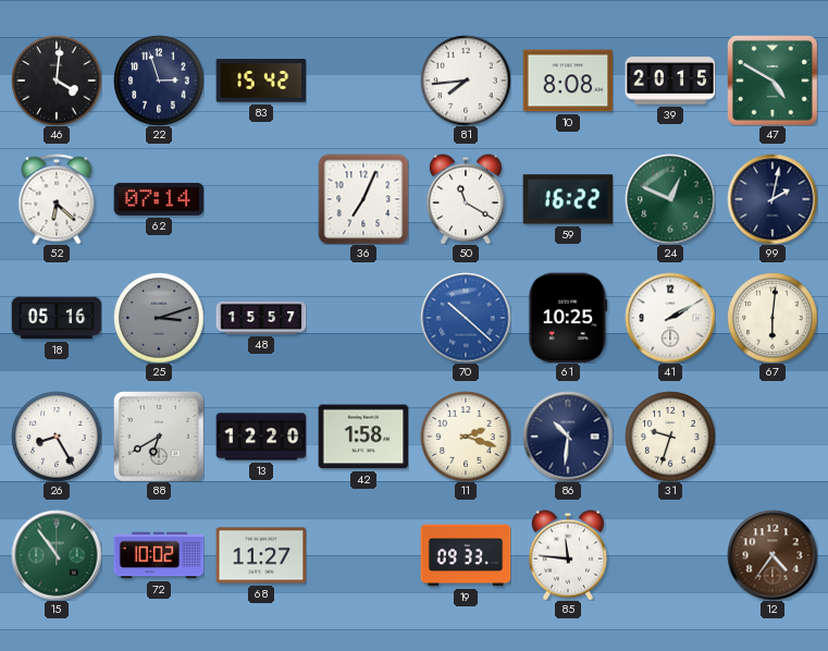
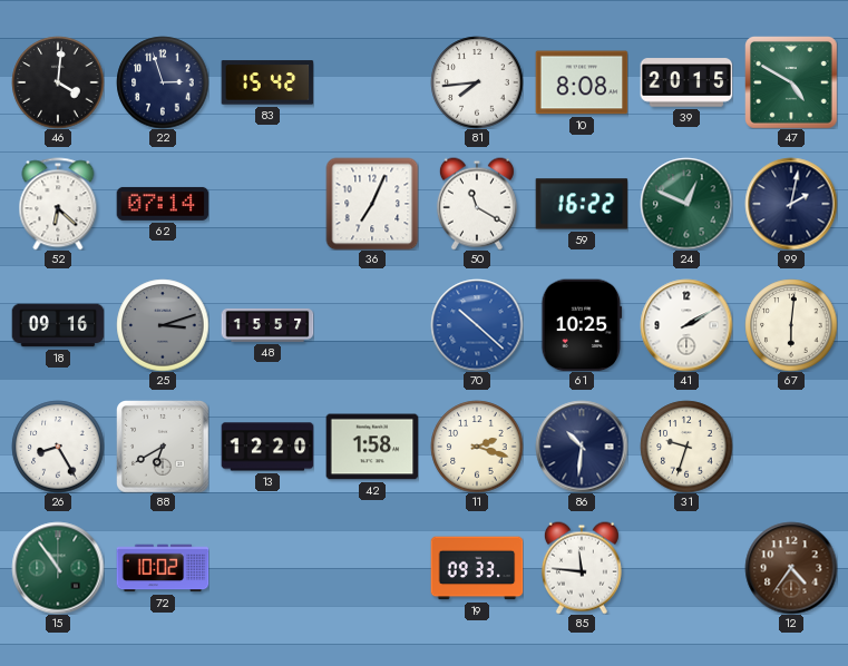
18: 05:16 -> 09:16 (58, 325)
68: 11:27 -> none (261, 555)
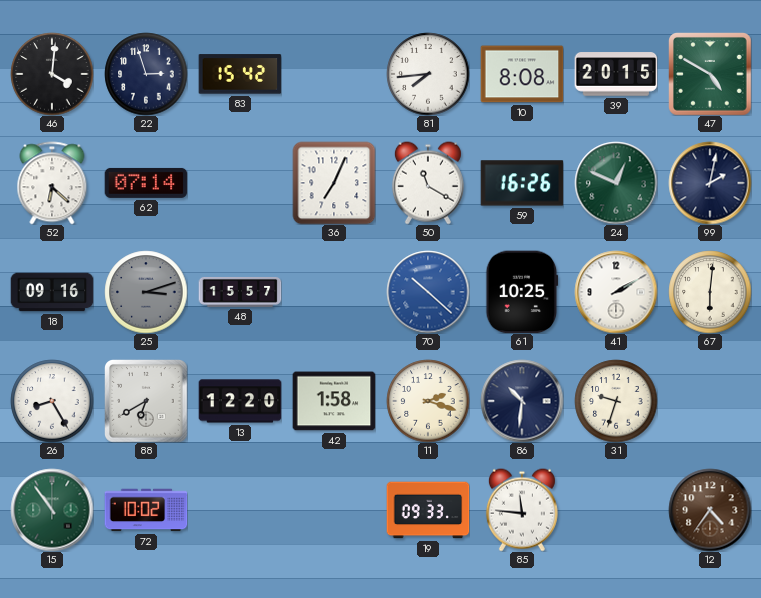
59: 16:22 -> 16:26 (522, 183)
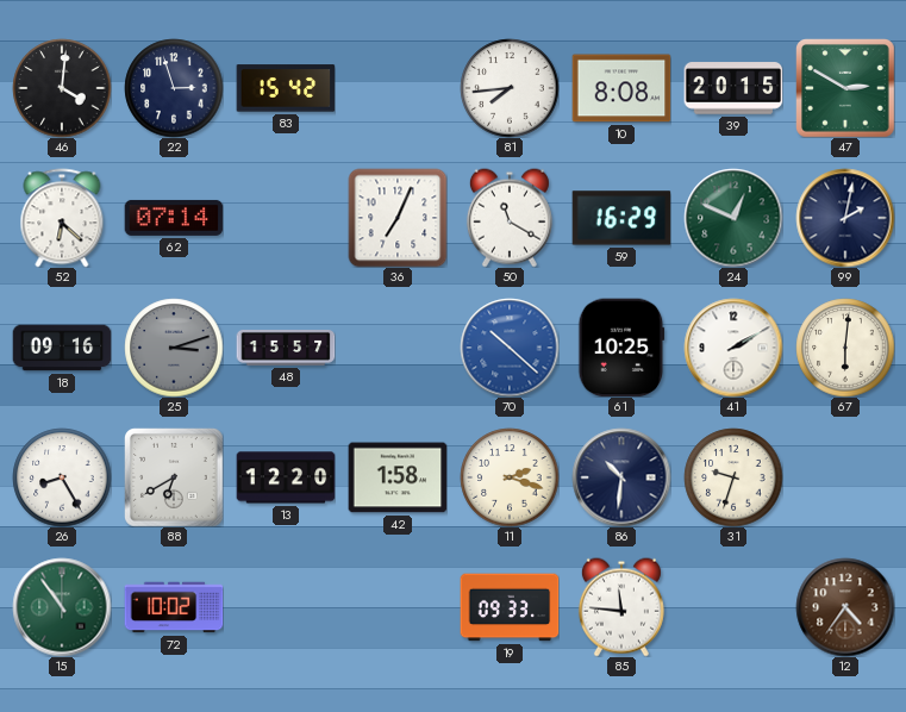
47: 4:50 -> 2:50 (845, 88)
59: 16:26 -> 16:29 (621, 218)
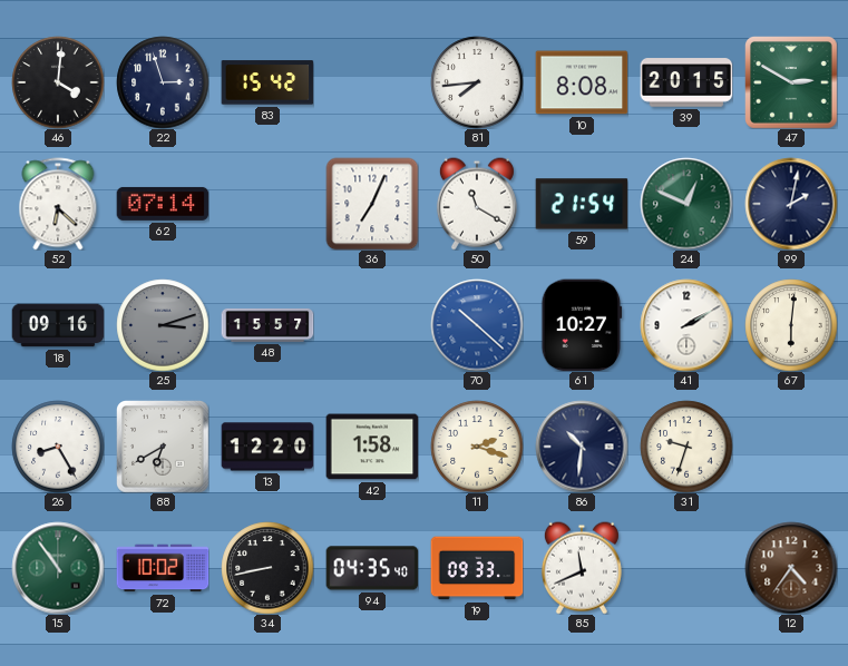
59: 16:29 -> 21:54 (582, 204)
61: 10:25 -> 10:27 (582, 325)
34: none -> 8:43 (267, 568)
94: none -> 04:35 (372, 568)
85: 11:46 -> 11:41 (582, 568)
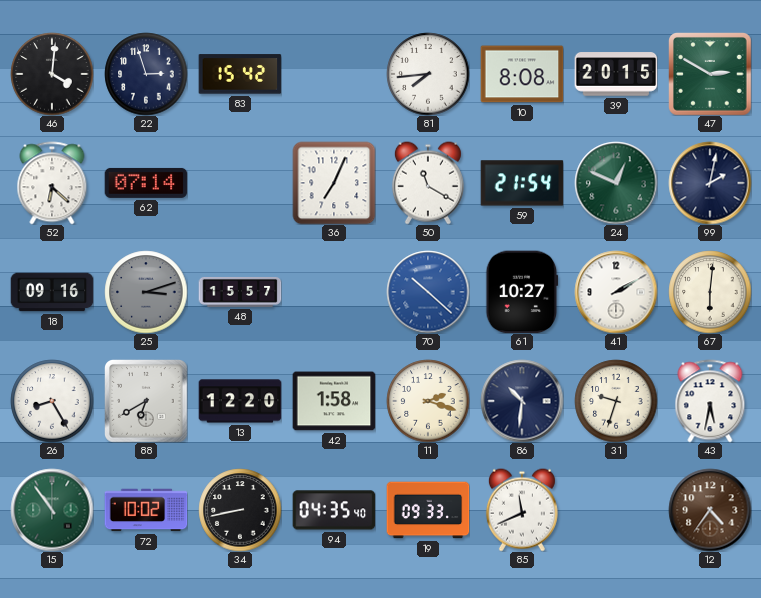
43: none -> 5:32 (710, 401)
